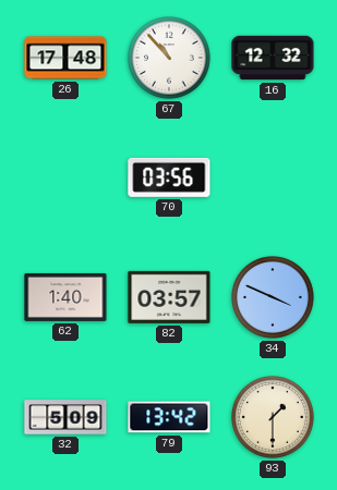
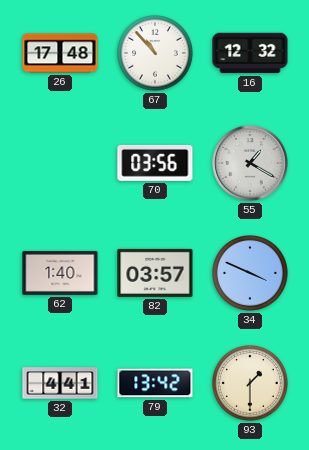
55: none -> 1:20 (250, 163)
32: 5:09 -> 4:41 (60, 383)
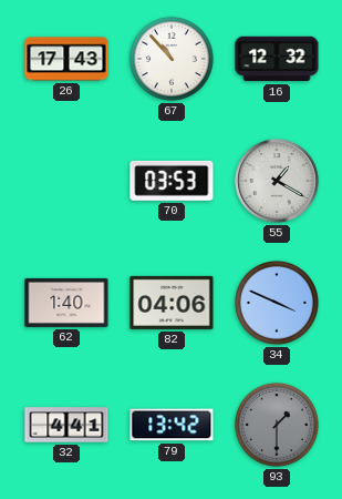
26: 17:48 -> 17:43 (66, 59)
70: 03:56 -> 03:53 (172, 181)
82: 03:57 -> 04:06 (172, 303)
93 dial: cream -> grey (278, 426)
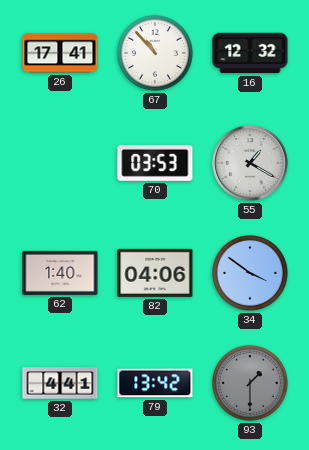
26: 17:43 -> 17:41 (60, 53)
34: 3:49 -> 3:51 (251, 274)
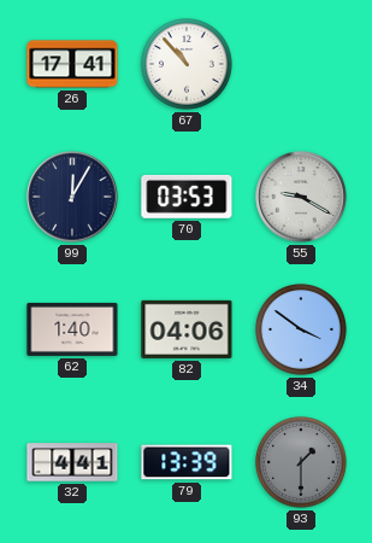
16: 12:32 -> none (250, 53)
99: none -> 12:05 (72, 197)
55: 1:20 -> 9:20 (301, 197)
79: 13:42 -> 13:39 (187, 462)
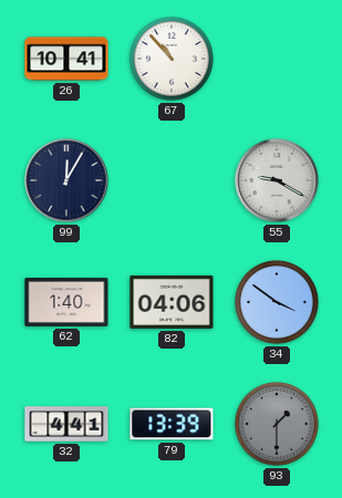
26: 17:41 -> 10:41 (66, 59)
70: 03:53 -> none (187, 197)
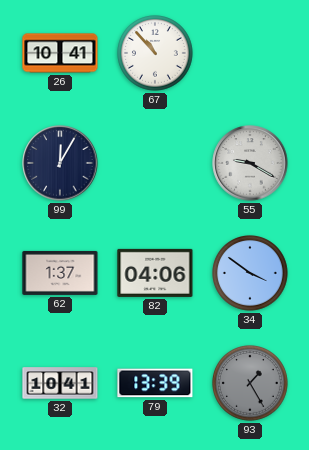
62: 1:40 -> 1:37 (60, 273)
32: 4:41 -> 10:41 (60, 383)
93: 1:30 -> 1:25 (251, 384)
